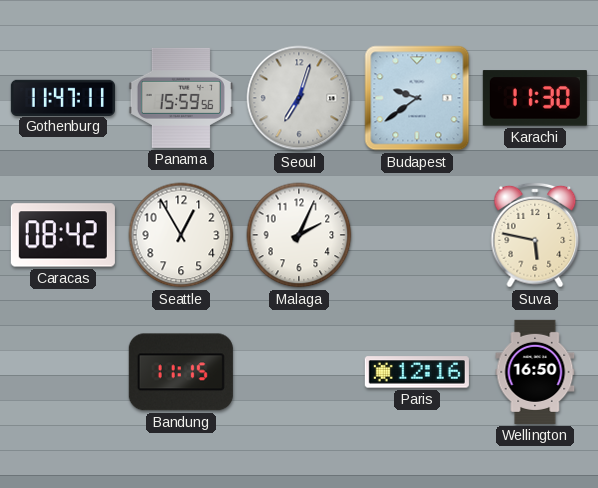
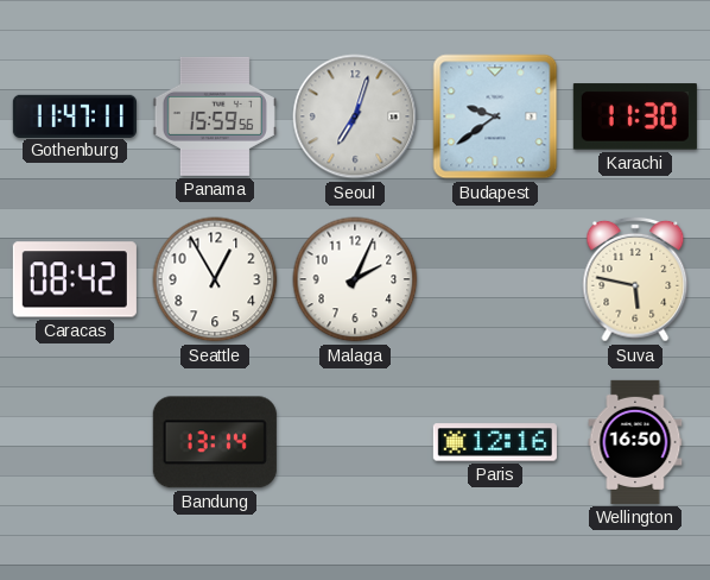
Bandung: 11:15 -> 13:14 (215, 442)
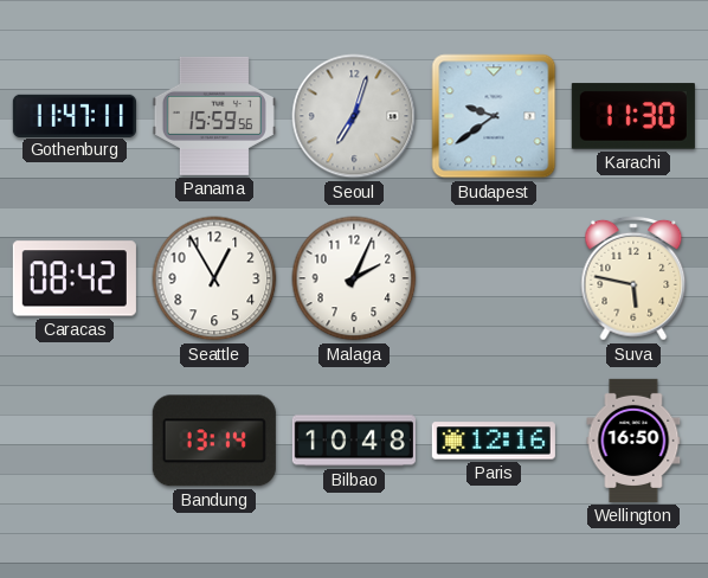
Bilbao: none -> 10:48 (354, 441)
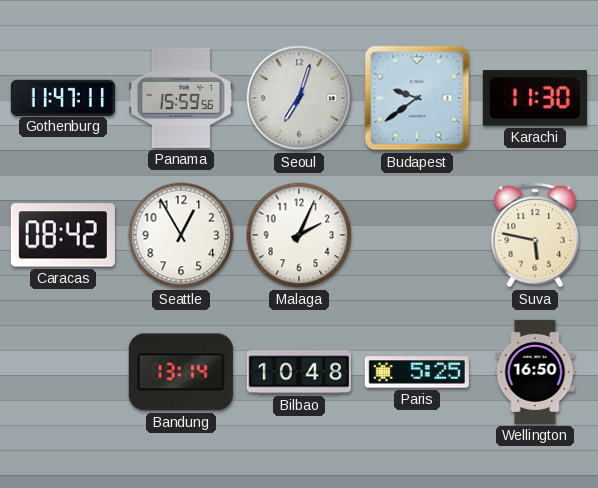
Paris: 12:16 -> 5:25 (417, 372)
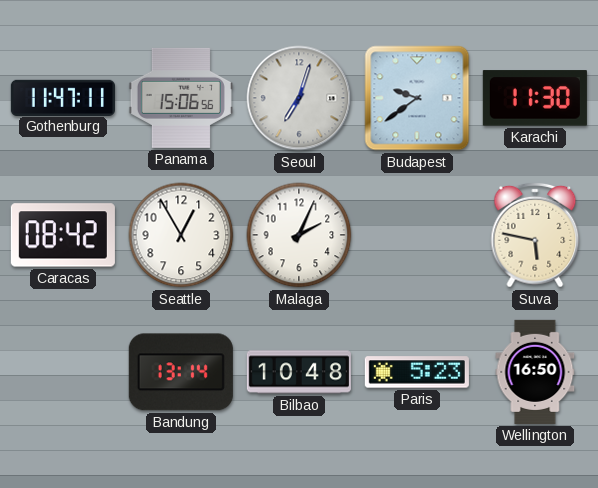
Panama: 15:59 -> 15:06 (181, 98)
Paris: 5:25 -> 5:23 (417, 372)
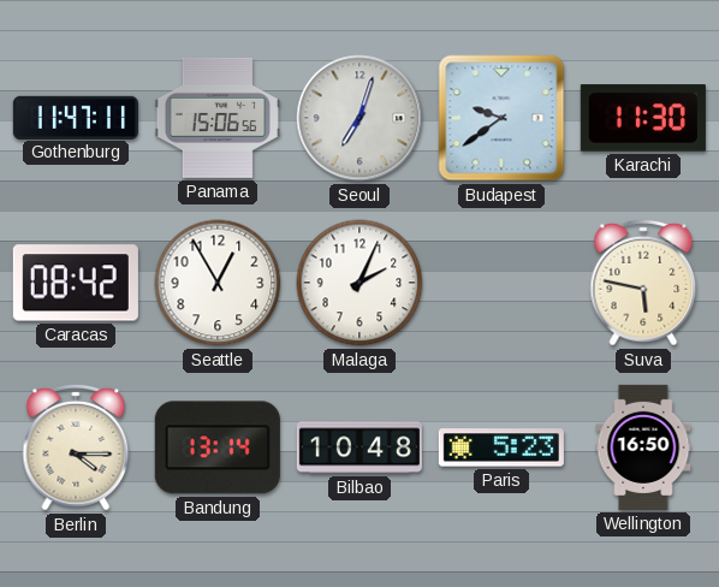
Berlin: none -> 4:15 (76, 447)
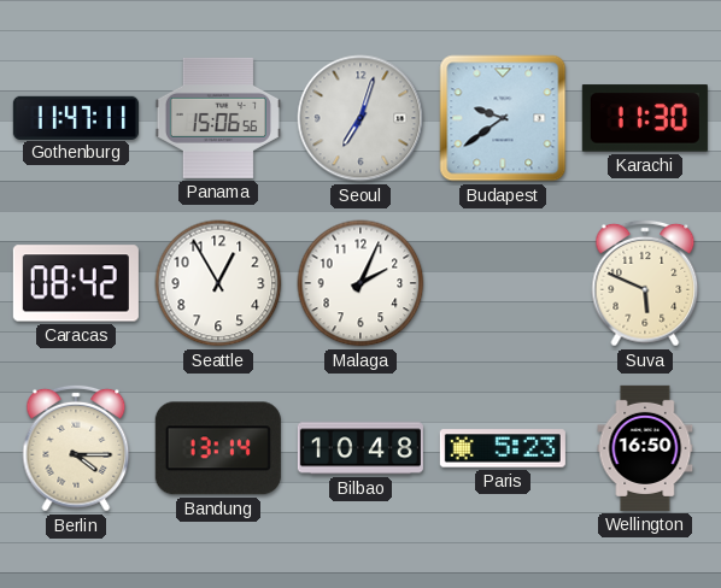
Suva: 5:47 -> 5:49 (645, 283)
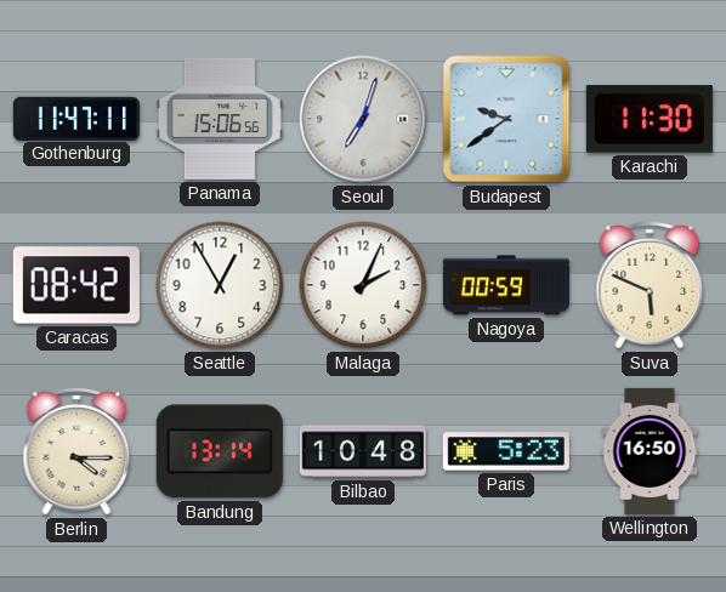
Nagoya: none -> 00:59 (506, 285)
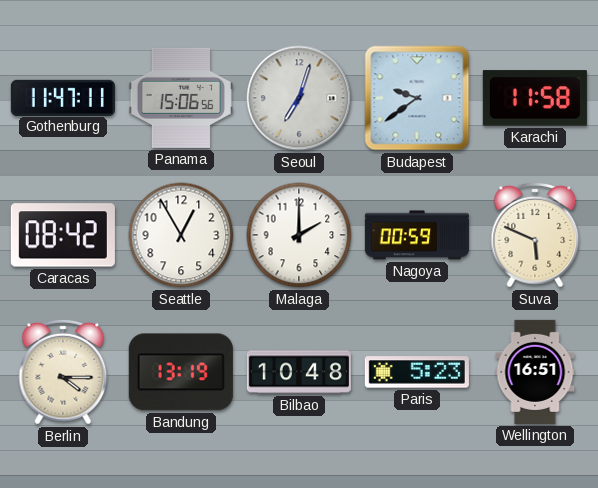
Karachi: 11:30 -> 11:58 (535, 98)
Malaga: 2:04 -> 2:00 (299, 235)
Bandung: 13:14 -> 13:19 (181, 372)
Wellington: 16:50 -> 16:51 (535, 372)
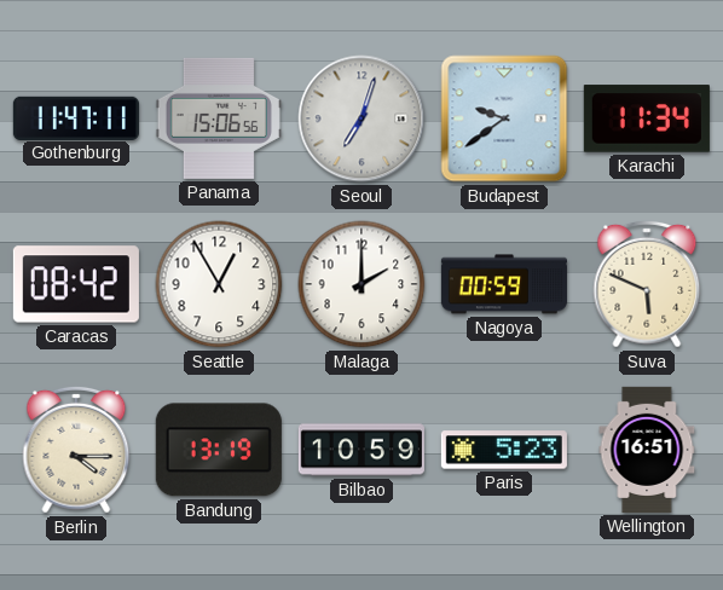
Karachi: 11:58 -> 11:34 (647, 118)
Bilbao: 10:48 -> 10:59 (361, 450)
